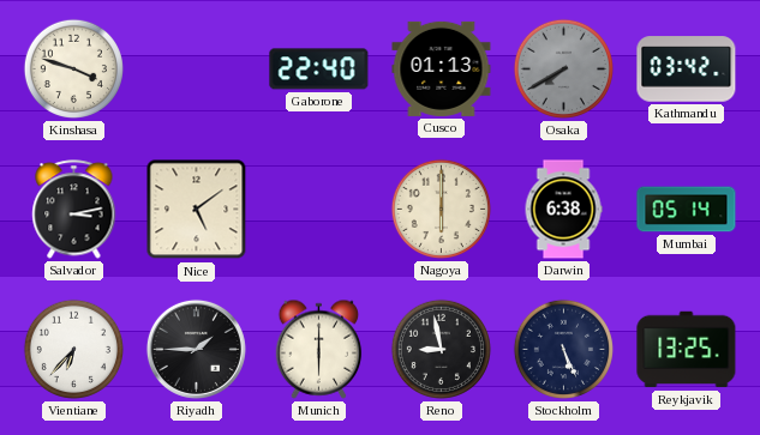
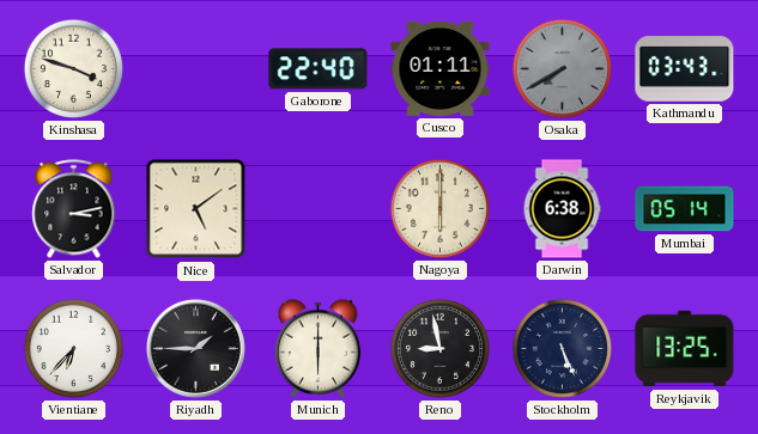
Cusco: 01:13 -> 01:11 (441, 68)
Kathmandu: 03:42 -> 03:43 (685, 69)
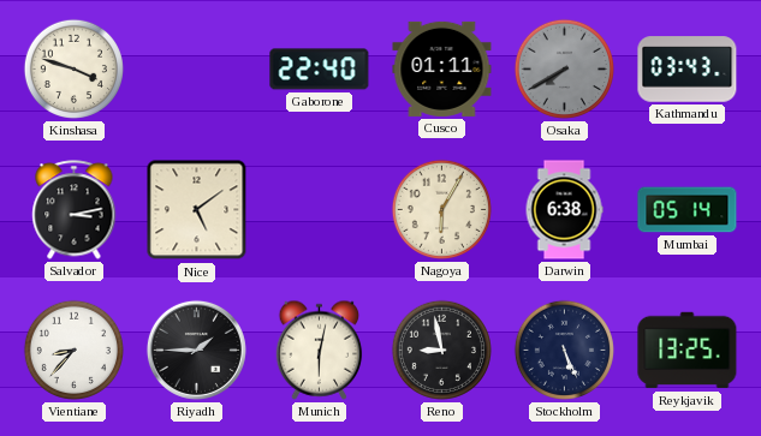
Nagoya: 6:00 -> 6:05 (441, 209)
Vientiane: 6:37 -> 8:37 (73, 350)
Munich: 6:00 -> 6:02 (320, 350)
